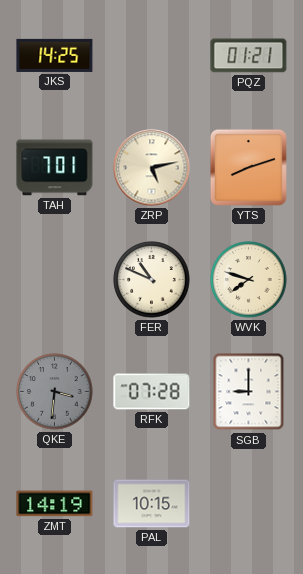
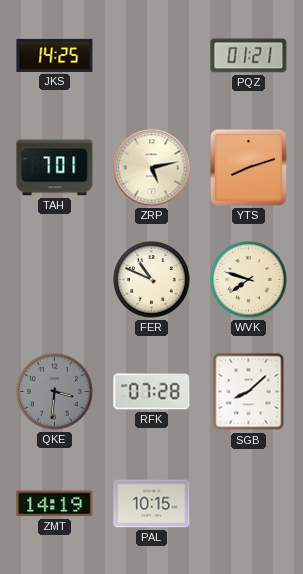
SGB: 9:00 -> 8:08 (249, 392)
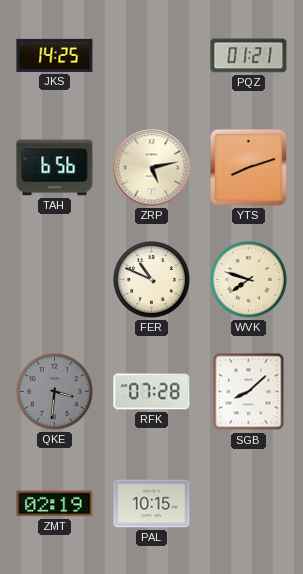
TAH: 7:01 -> 6:56 (55, 168)
ZMT: 14:19 -> 02:19 (55, 504)
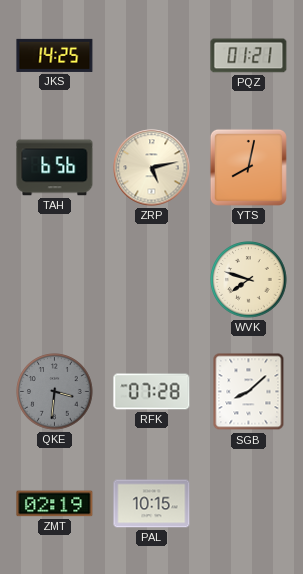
YTS: 8:12 -> 8:02 (248, 167)
FER: 10:49 -> none (152, 280)
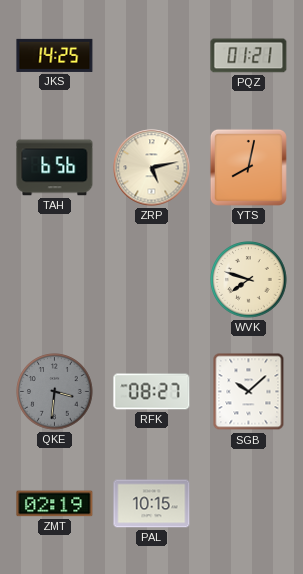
RFK: 07:28 -> 08:27 (152, 392)
SGB: 8:08 -> 10:08 (249, 392)
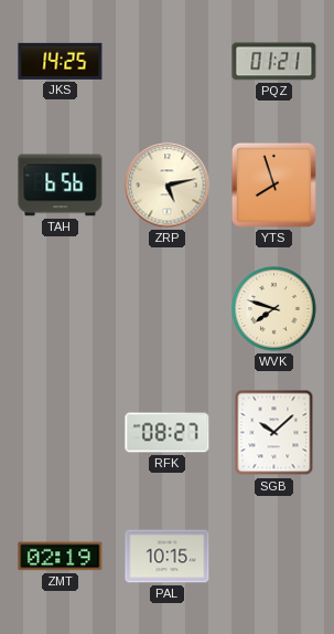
YTS: 8:02 -> 7:57 (273, 184)
QKE: 3:31 -> none (55, 392)
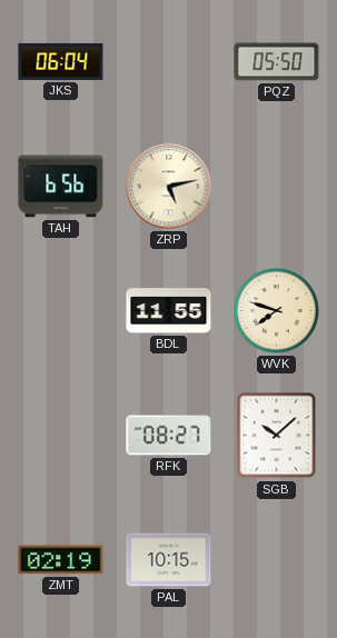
JKS: 14:25 -> 06:04 (61, 61)
PQZ: 01:21 -> 05:50 (277, 62)
YTS: 7:57 -> none (273, 184)
BDL: none -> 11:55 (169, 311)
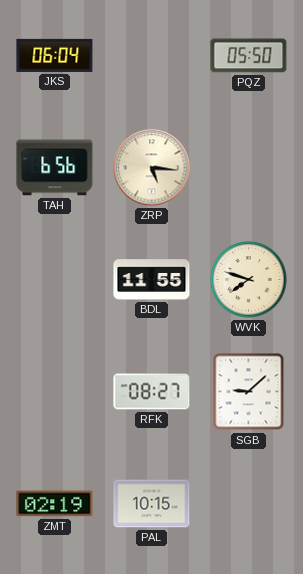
ZRP: 5:13 -> 5:16 (152, 168)
SGB: 10:08 -> 9:08 (249, 392)
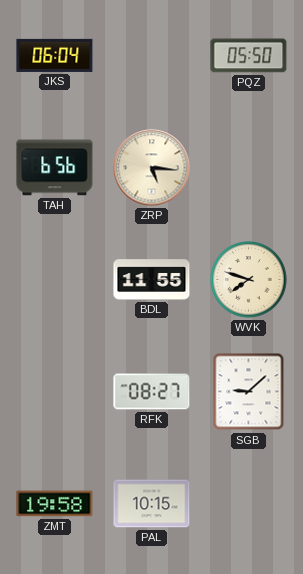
ZMT: 02:19 -> 19:58 (55, 504)
